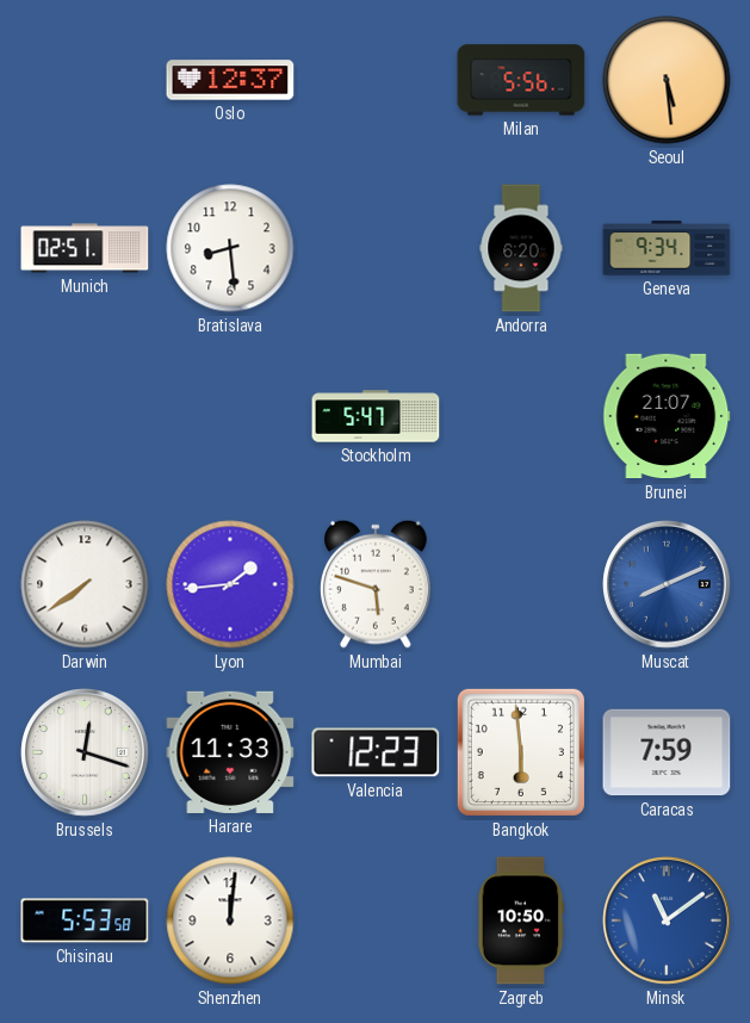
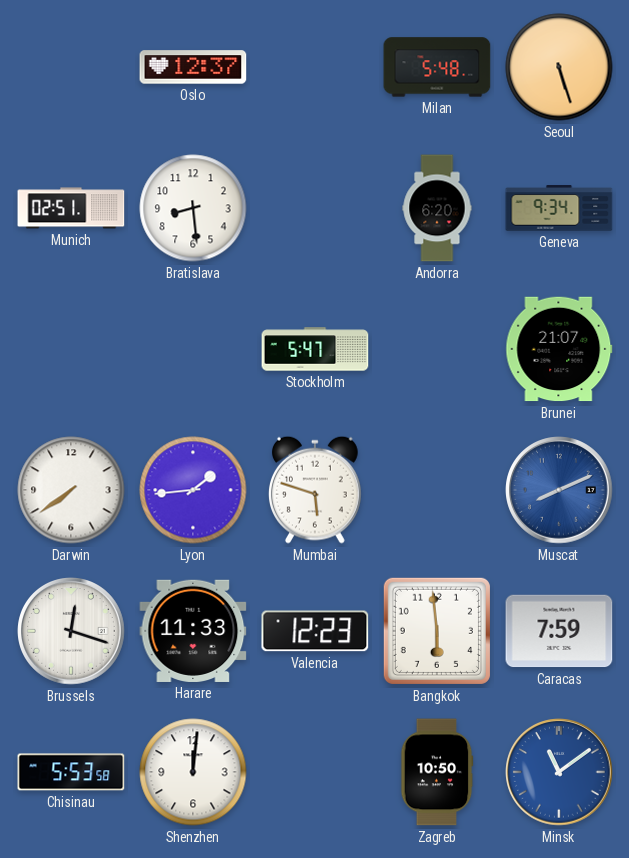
Milan: 5:56 -> 5:48 (437, 67)
Seoul: 5:29 -> 5:27 (559, 67)
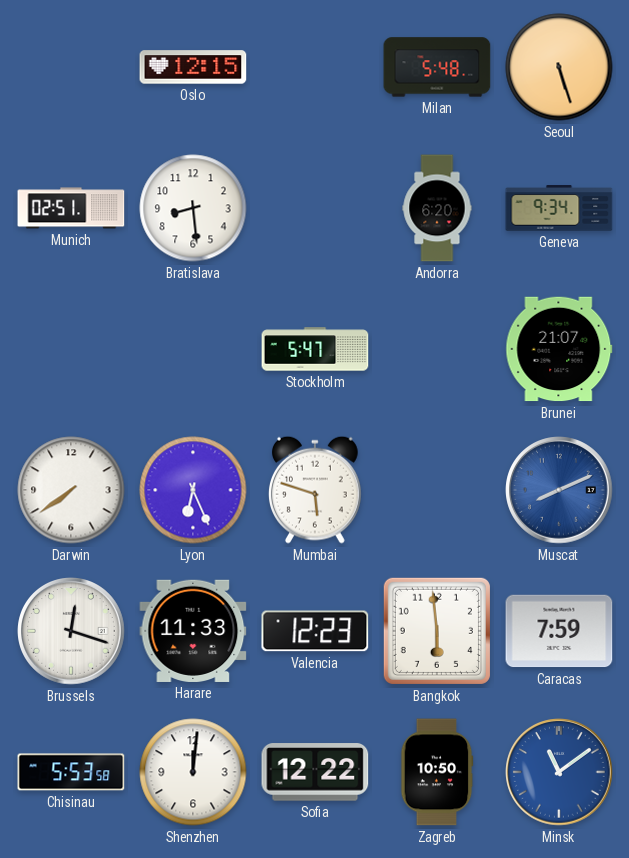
Oslo: 12:37 -> 12:15 (193, 67)
Lyon: 1:44 -> 6:26 (193, 490)
Sofia: none -> 12:22 (315, 772)
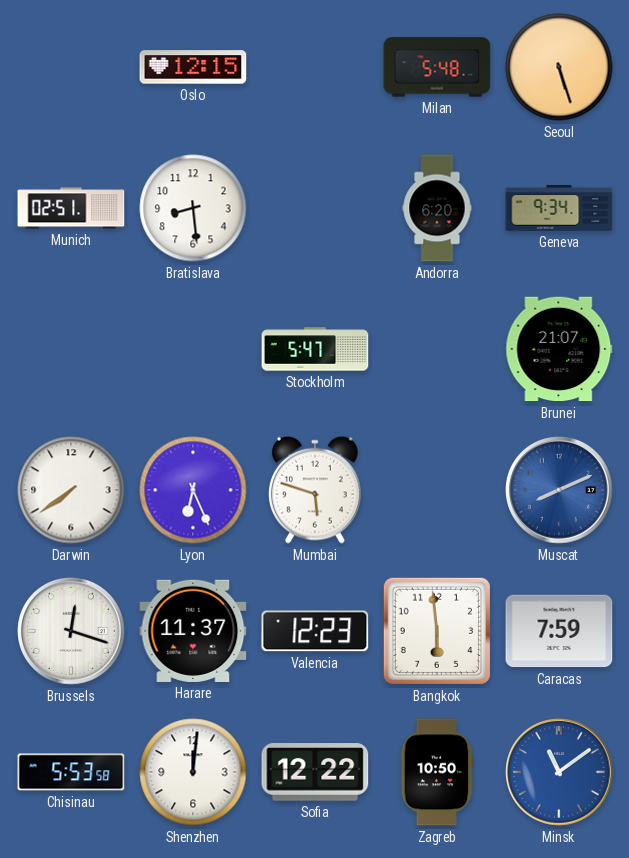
Harare: 11:33 -> 11:37 (193, 631)
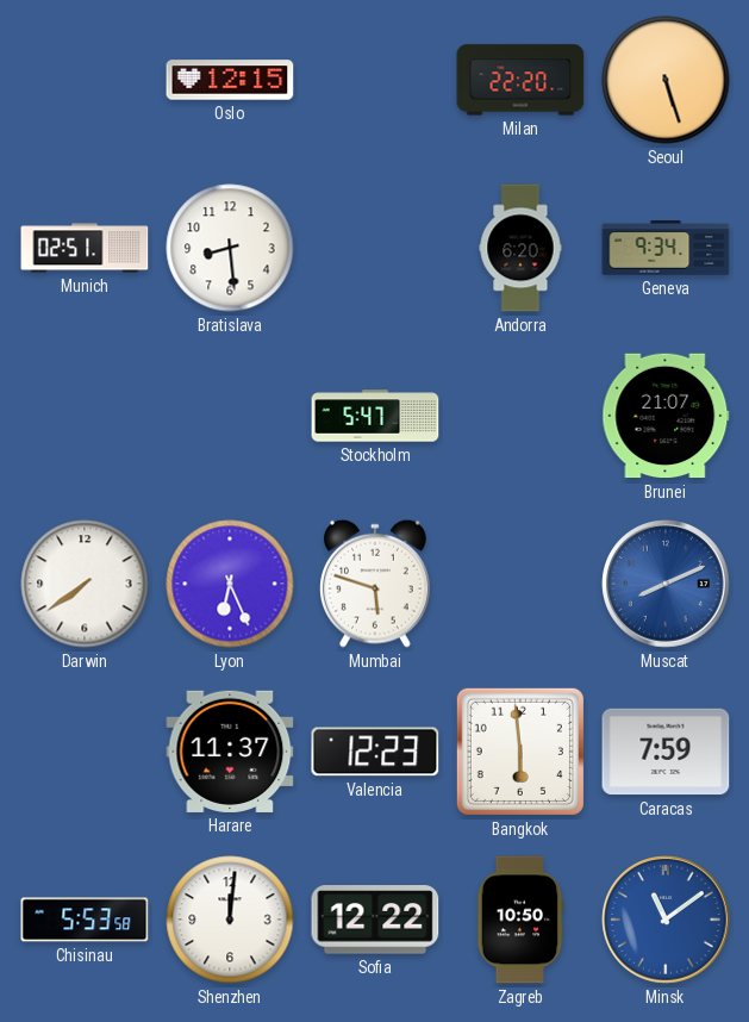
Milan: 5:48 -> 22:20 (520, 80)
Brussels: 12:18 -> none (71, 631)
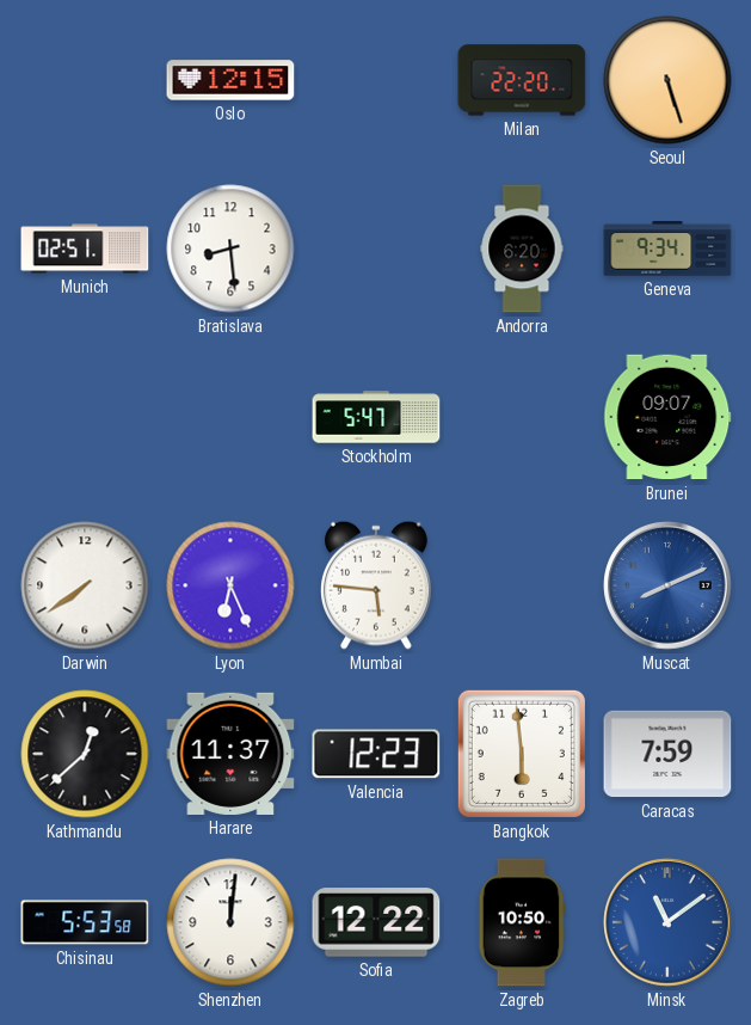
Brunei: 21:07 -> 09:07 (667, 417)
Mumbai: 5:48 -> 5:46 (376, 585)
Kathmandu: none -> 12:38 (85, 754)
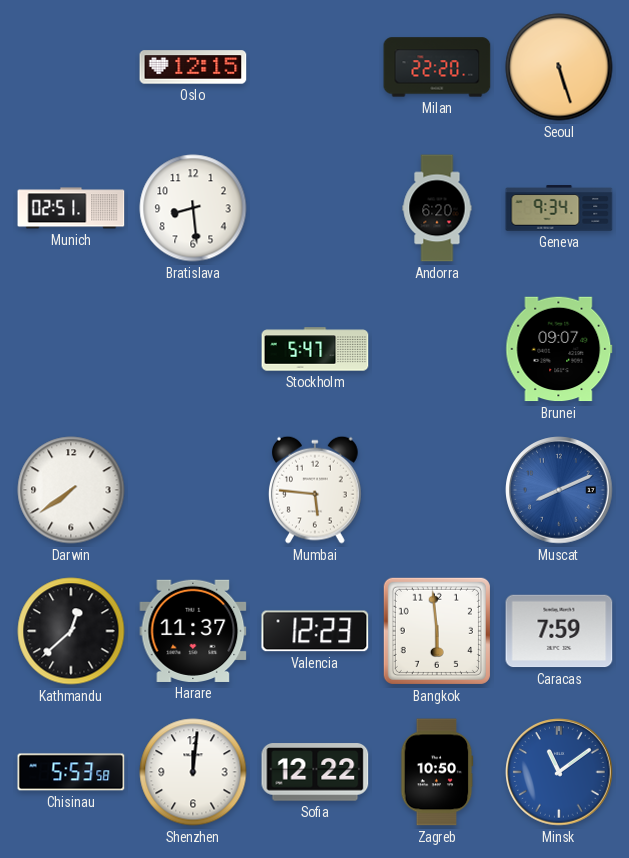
Lyon: 6:26 -> none (230, 585)
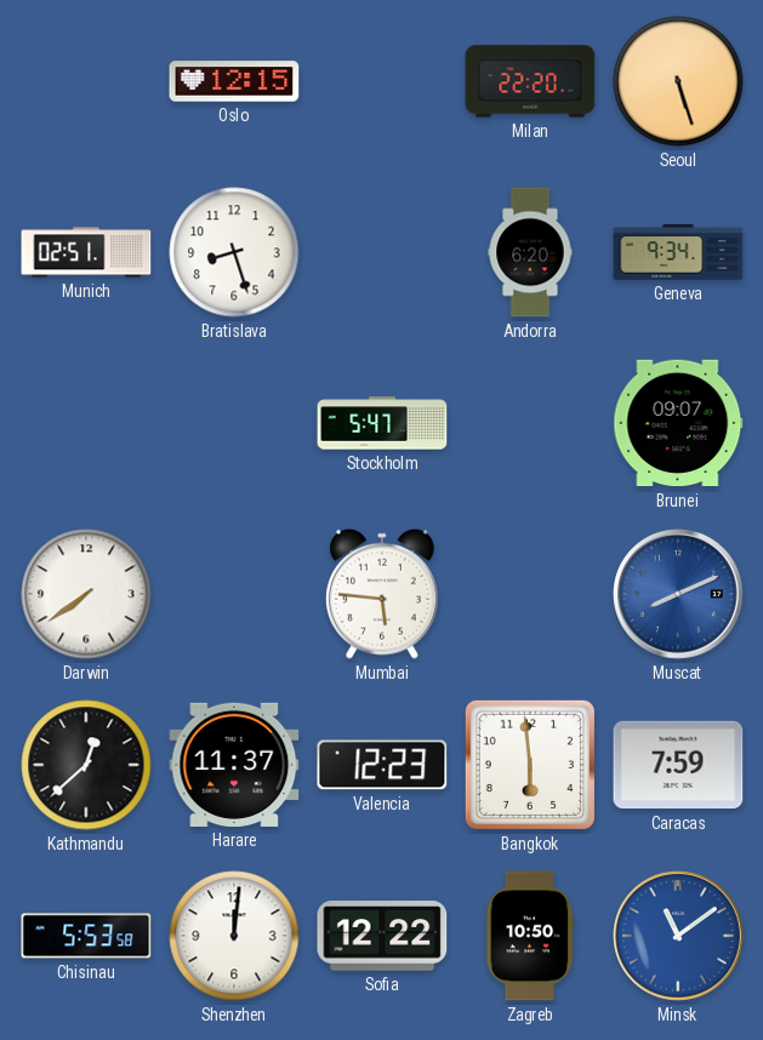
Bratislava: 8:29 -> 8:27 (234, 252)
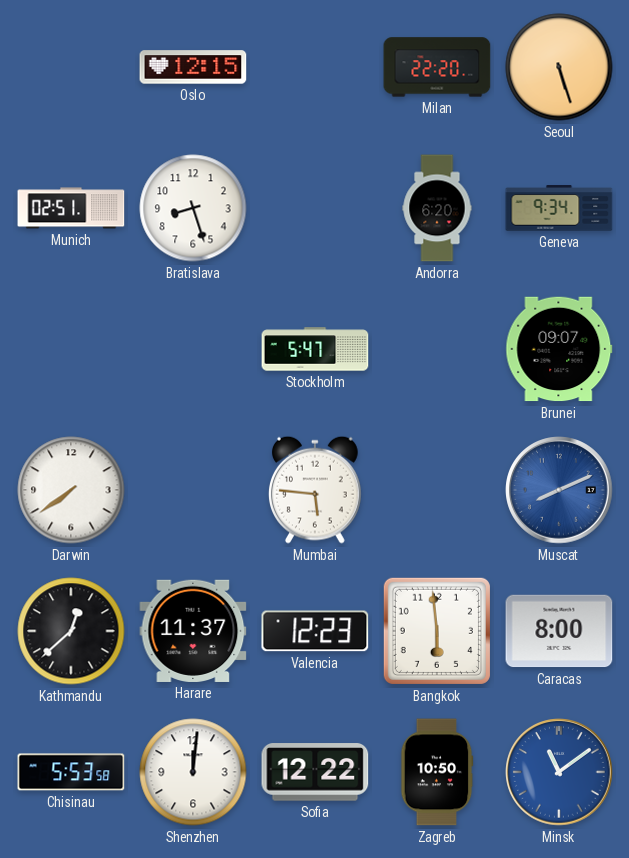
Caracas: 7:59 -> 8:00 (559, 631)
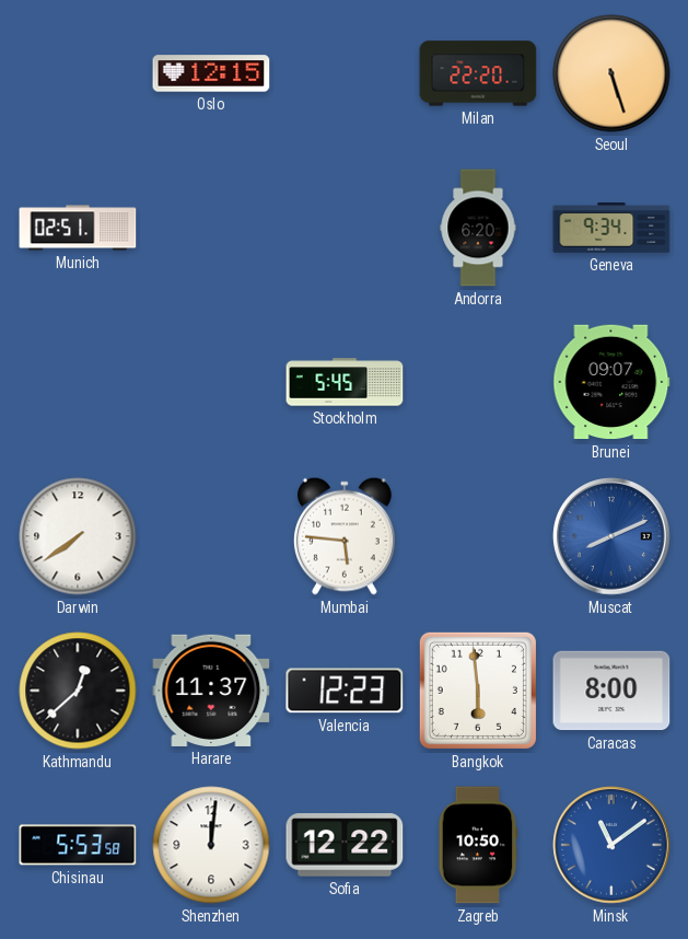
Bratislava: 8:27 -> none (193, 208)
Stockholm: 5:47 -> 5:45 (345, 382)
